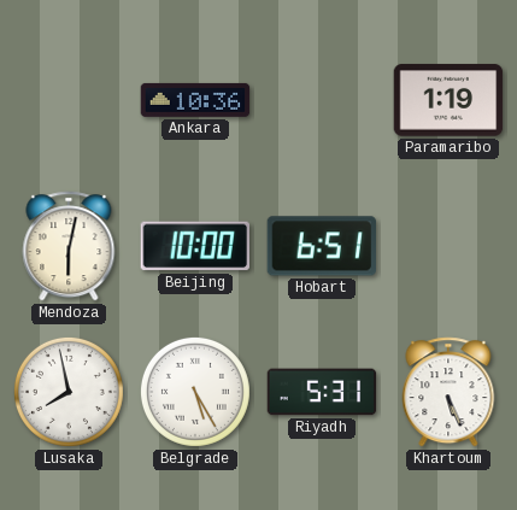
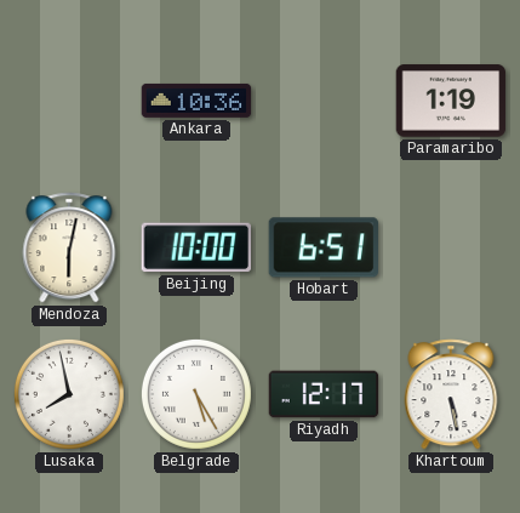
Riyadh: 5:31 -> 12:17 (324, 394)
Khartoum: 5:26 -> 5:28 (451, 394)
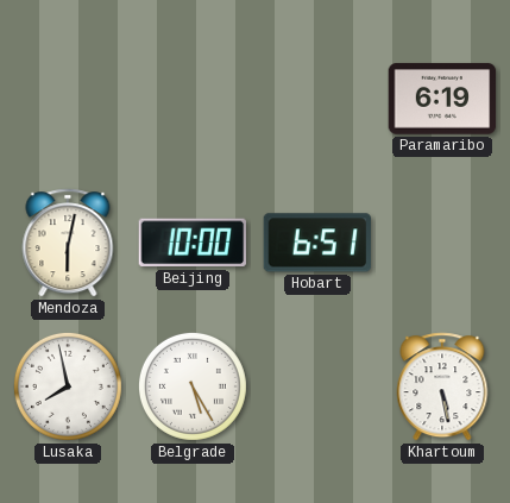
Ankara: 10:36 -> none (196, 101)
Paramaribo: 1:19 -> 6:19 (442, 99)
Riyadh: 12:17 -> none (324, 394)
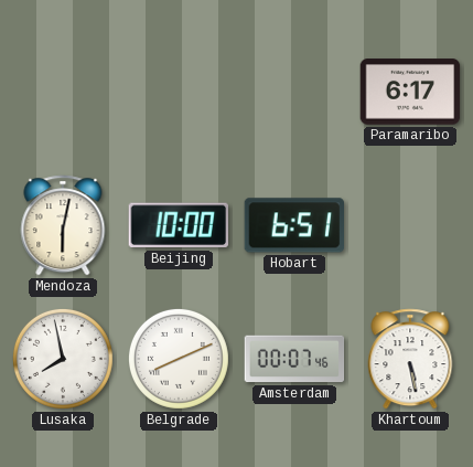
Paramaribo: 6:19 -> 6:17 (410, 92)
Belgrade: 5:25 -> 8:11 (179, 359)
Amsterdam: none -> 00:07 (294, 359)
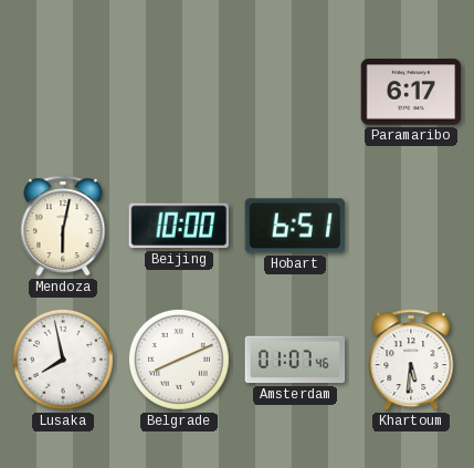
Amsterdam: 00:07 -> 01:07 (295, 360)
Khartoum: 5:28 -> 5:31 (411, 360)
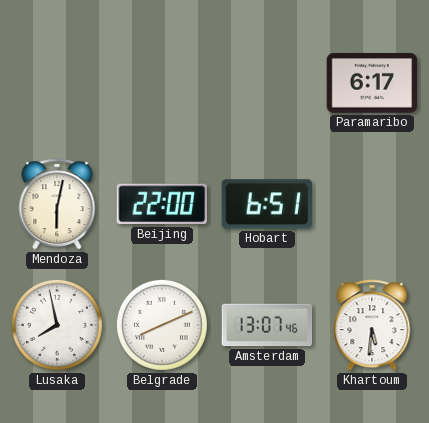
Beijing: 10:00 -> 22:00 (161, 204)
Amsterdam: 01:07 -> 13:07 (267, 325)
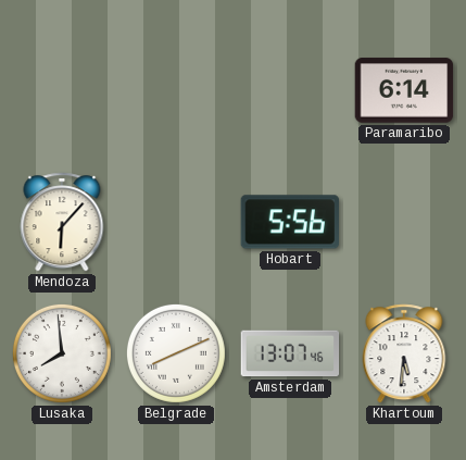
Paramaribo: 6:17 -> 6:14 (404, 90)
Mendoza: 6:02 -> 6:07 (62, 222)
Beijing: 22:00 -> none (161, 204)
Hobart: 6:51 -> 5:56 (289, 222)
Lusaka: 7:58 -> 7:59 (62, 353)
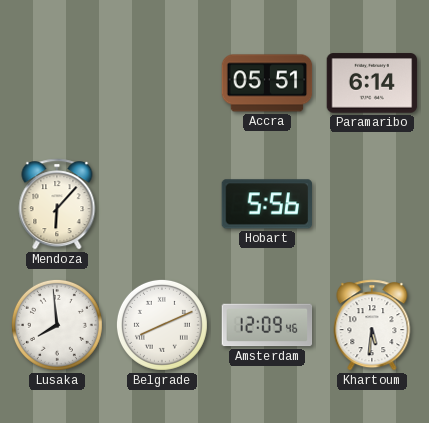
Accra: none -> 05:51 (267, 83)
Amsterdam: 13:07 -> 12:09 (267, 325)
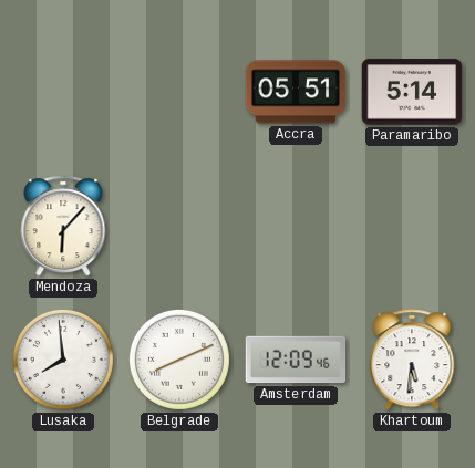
Paramaribo: 6:14 -> 5:14 (412, 92)
Hobart: 5:56 -> none (266, 204)
